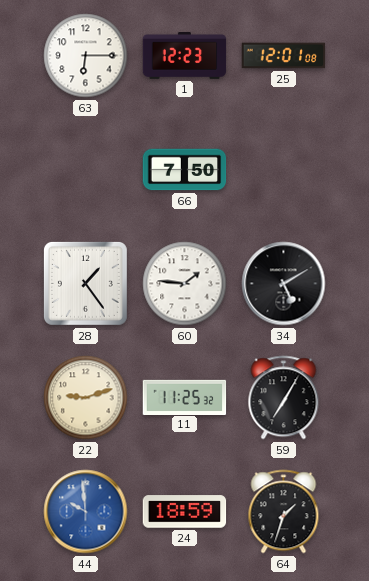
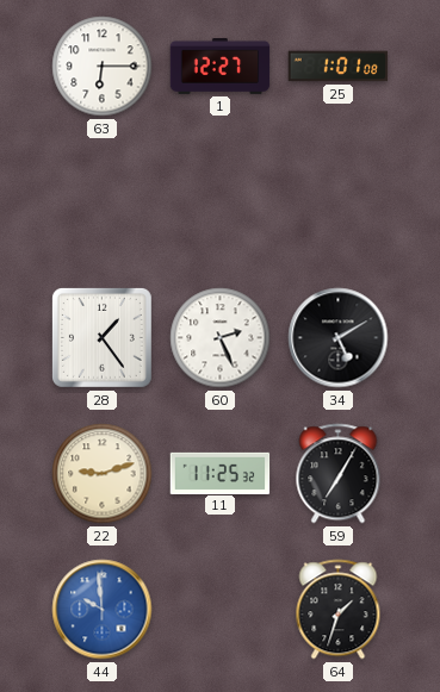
1: 12:23 -> 12:27 (221, 67)
25: 12:01 -> 1:01 (339, 67)
66: 7:50 -> none (185, 170)
60: 1:46 -> 2:26 (221, 338)
24: 18:59 -> none (185, 512)
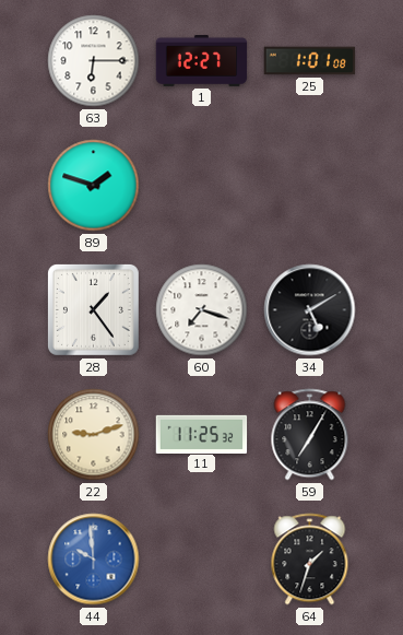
89: none -> 1:48 (94, 186)
60: 2:26 -> 7:18 (202, 310)
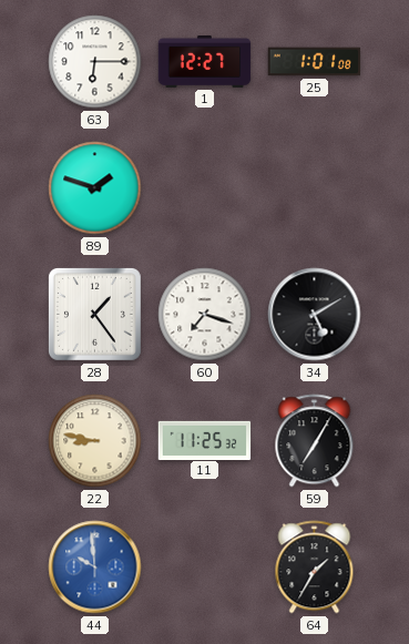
22: 9:12 -> 8:47 (95, 441)
64: 1:33 -> 1:35 (315, 568)
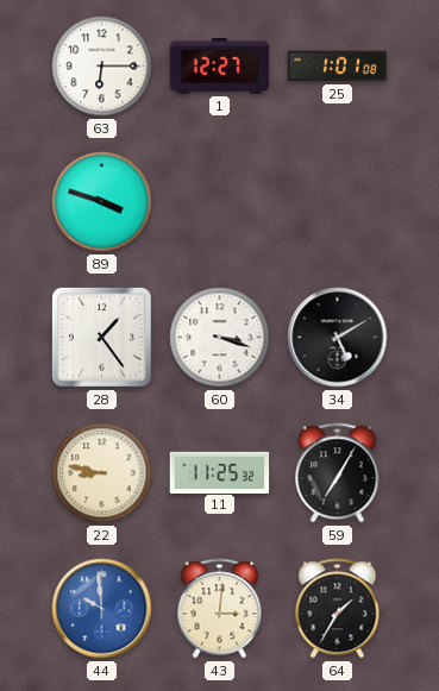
89: 1:48 -> 3:48 (102, 202)
60: 7:18 -> 3:18 (220, 338)
43: none -> 3:01 (220, 609)
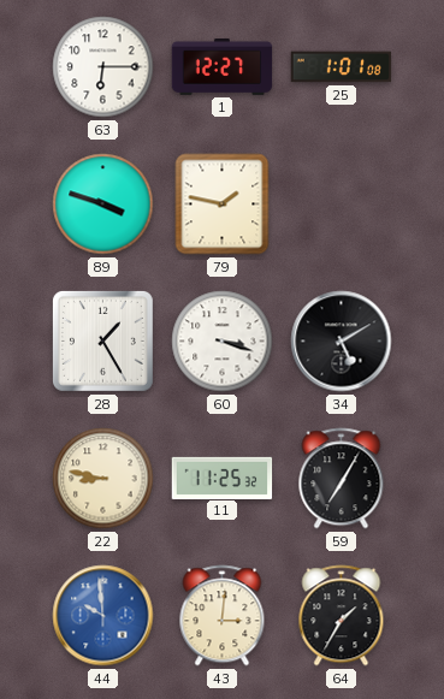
79: none -> 1:47 (223, 205)
28: 1:24 -> 1:25 (102, 340)
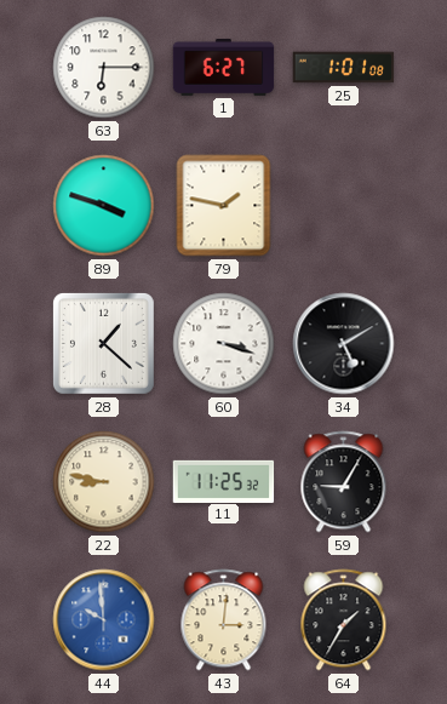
1: 12:27 -> 6:27 (224, 68)
28: 1:25 -> 1:22 (103, 343)
59: 7:05 -> 9:05 (344, 482)
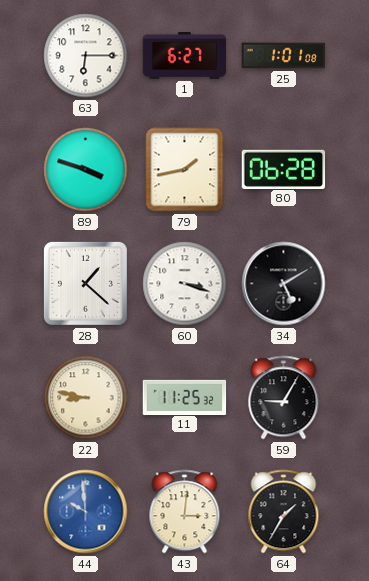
79: 1:47 -> 1:43 (185, 170)
80: none -> 06:28 (284, 169)
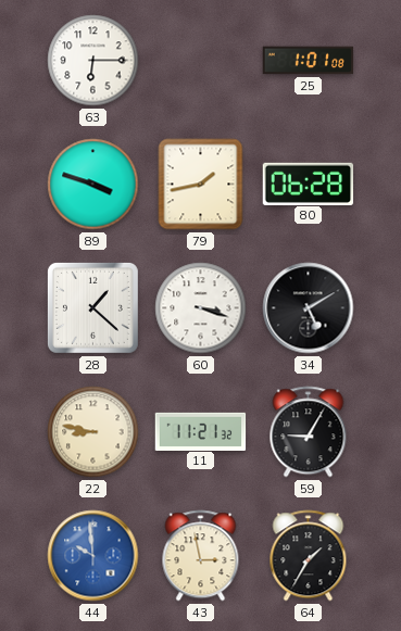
1: 6:27 -> none (185, 56)
11: 11:25 -> 11:21 (201, 431)
43: 3:01 -> 2:58 (201, 556)
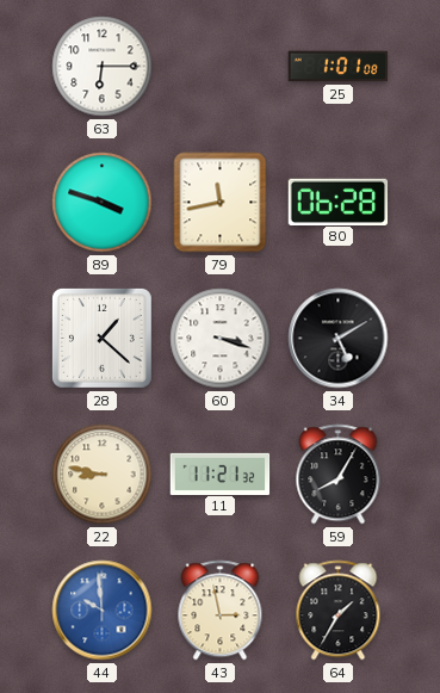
79: 1:43 -> 11:43 (221, 203)
59: 9:05 -> 8:05 (339, 475)
